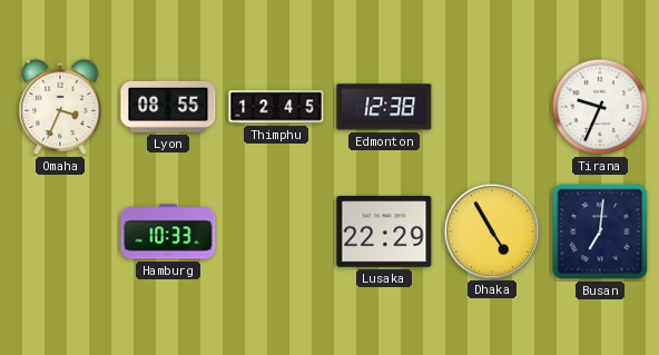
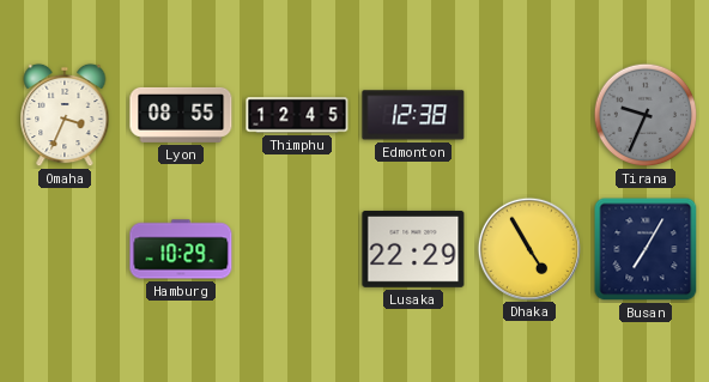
Tirana dial: white -> grey (646, 115)
Hamburg: 10:33 -> 10:29 (181, 249)
Busan: 7:01 -> 7:05 (646, 249)
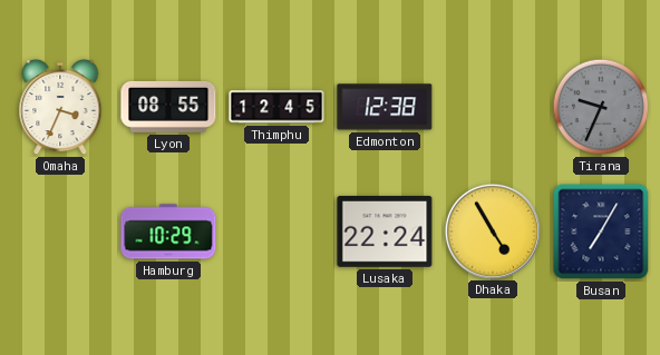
Lusaka: 22:29 -> 22:24 (385, 231)
